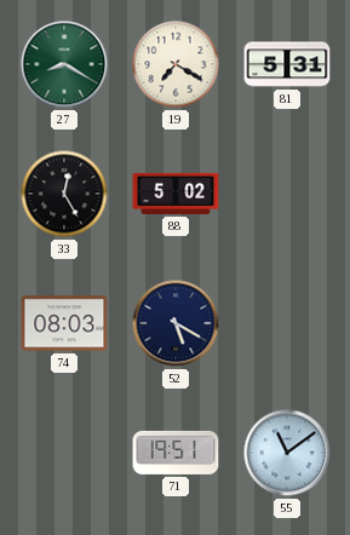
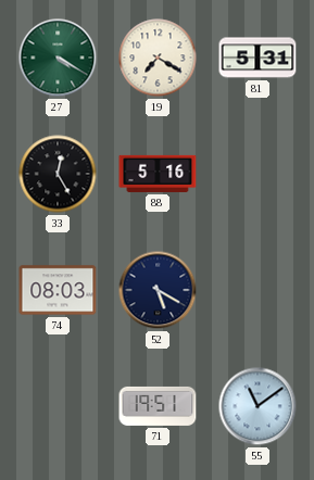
27: 8:20 -> 4:20 (58, 58)
88: 5:02 -> 5:16 (158, 174)
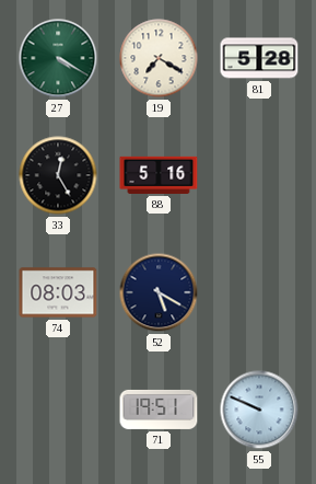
81: 5:31 -> 5:28 (259, 58)
55: 11:09 -> 9:49 (259, 410)
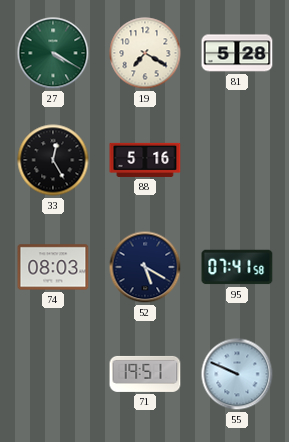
95: none -> 07:41 (237, 267)
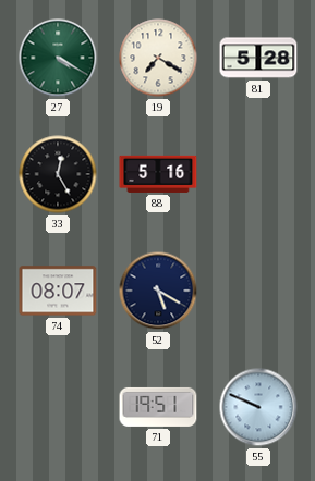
74: 08:03 -> 08:07 (58, 291)
95: 07:41 -> none (237, 267)
